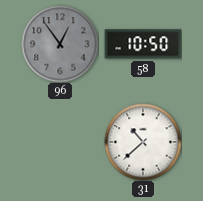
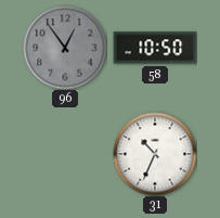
31: 10:38 -> 10:34 (155, 154)
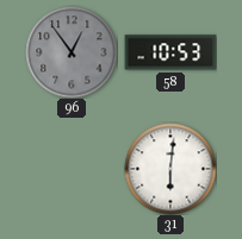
58: 10:50 -> 10:53 (170, 52)
31: 10:34 -> 6:01 (170, 169)
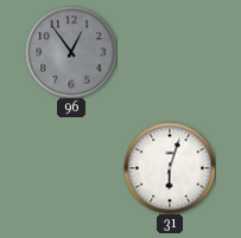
58: 10:53 -> none (170, 52)
31: 6:01 -> 6:03 (170, 168)
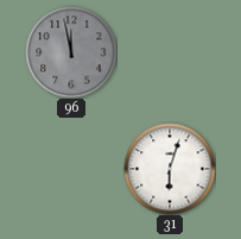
96: 12:54 -> 11:58 (71, 52)
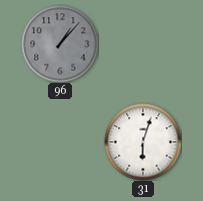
96: 11:58 -> 1:07 (60, 44)
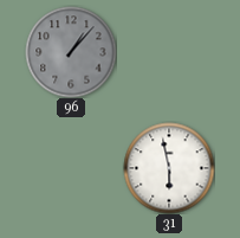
31: 6:03 -> 5:58 (169, 168)
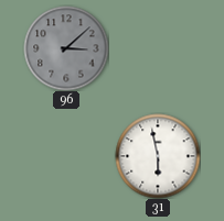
96: 1:07 -> 3:08 (66, 48)
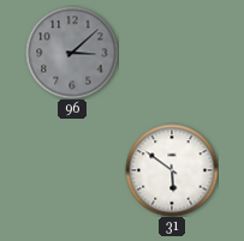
31: 5:58 -> 5:51 (172, 170)
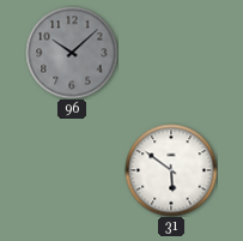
96: 3:08 -> 10:08 (72, 53)
